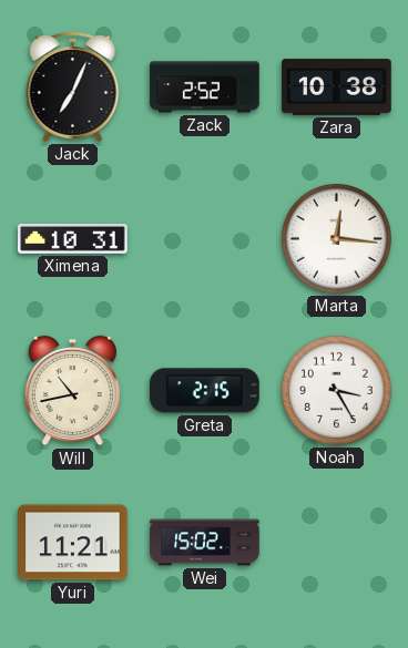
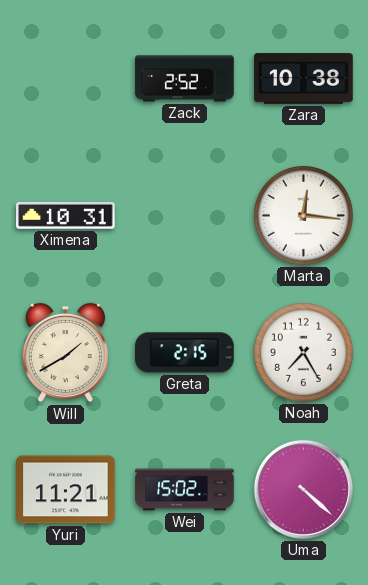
Jack: 7:04 -> none (73, 86)
Will: 10:43 -> 1:40 (65, 353)
Noah: 3:25 -> 7:25 (303, 352)
Uma: none -> 4:22 (303, 489)
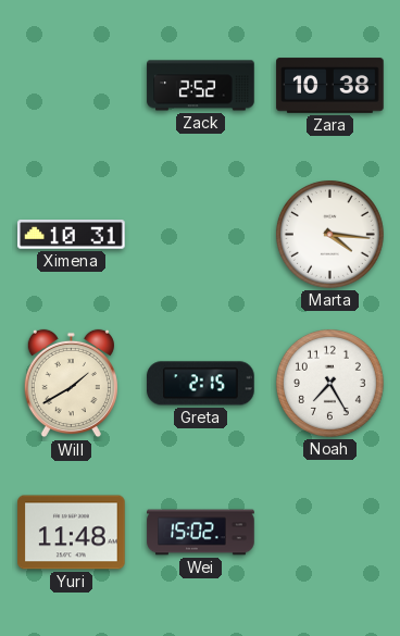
Marta: 12:16 -> 4:16 (329, 234)
Yuri: 11:21 -> 11:48 (72, 533)
Uma: 4:22 -> none (303, 489)
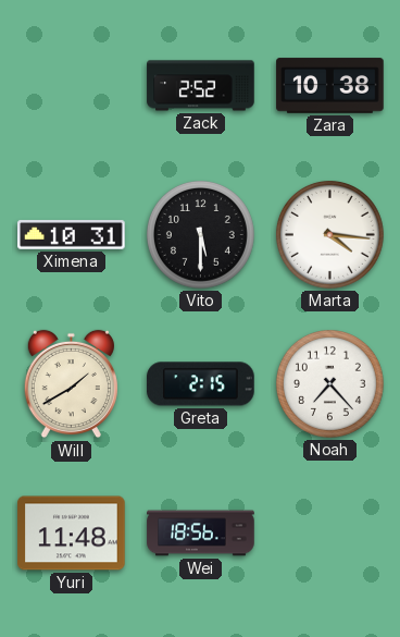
Vito: none -> 5:30 (200, 234)
Noah: 7:25 -> 7:23 (329, 383)
Wei: 15:02 -> 18:56 (201, 534)
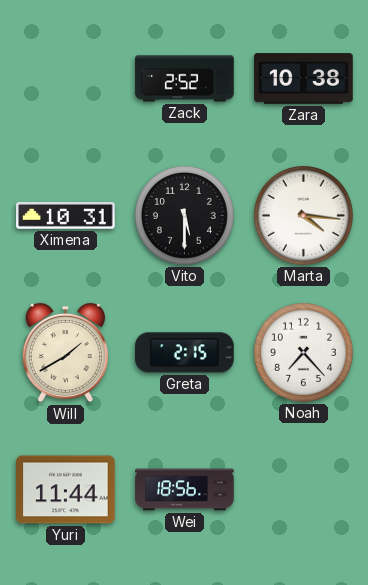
Yuri: 11:48 -> 11:44 (66, 490)
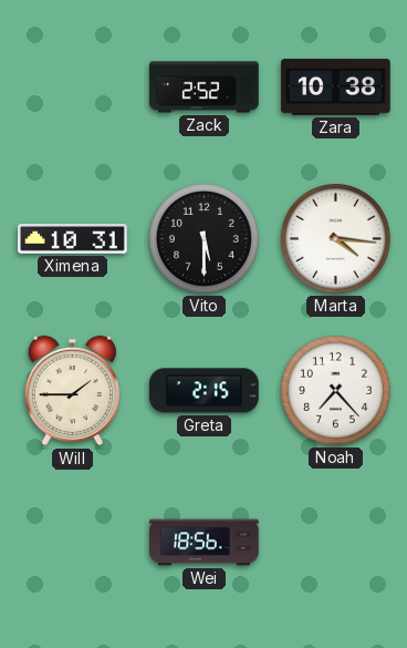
Will: 1:40 -> 1:45 (72, 391)
Yuri: 11:44 -> none (66, 490)
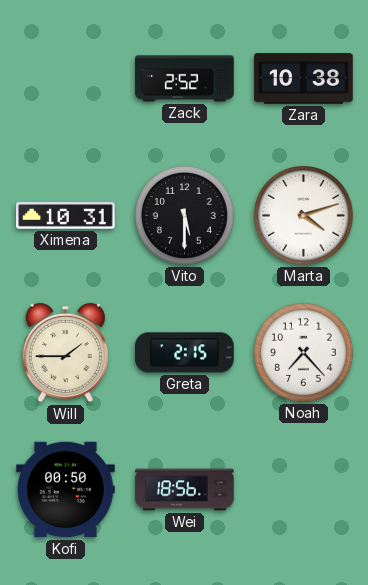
Marta: 4:16 -> 4:12 (303, 215)
Kofi: none -> 00:50 (66, 490)
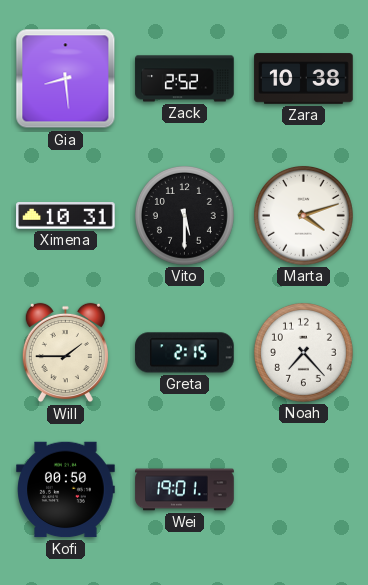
Gia: none -> 8:29 (66, 79)
Wei: 18:56 -> 19:01 (185, 490)
